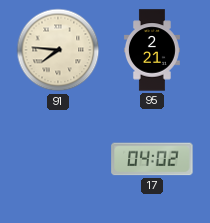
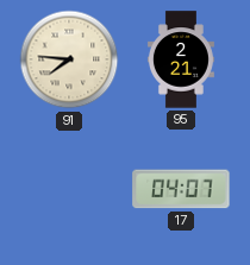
17: 04:02 -> 04:07 (181, 189)
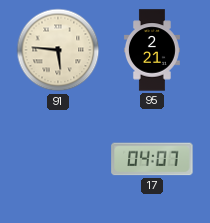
91: 7:46 -> 5:46 (58, 50)
